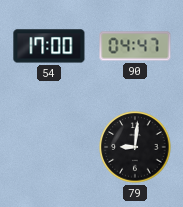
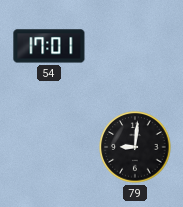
54: 17:00 -> 17:01 (49, 46)
90: 04:47 -> none (135, 46)
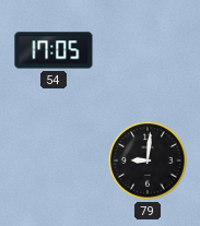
54: 17:01 -> 17:05 (54, 50)
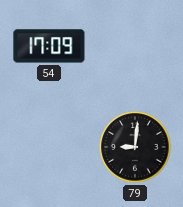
54: 17:05 -> 17:09 (49, 46)
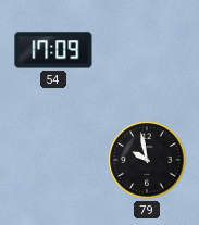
79: 9:01 -> 9:58 (147, 160)
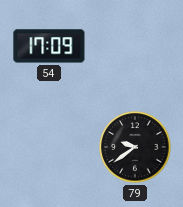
79: 9:58 -> 9:39 (135, 147)
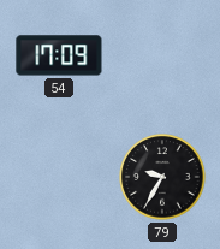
79: 9:39 -> 9:35 (162, 177)
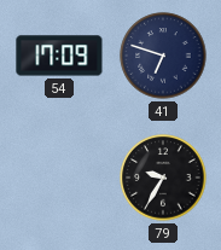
41: none -> 6:48 (163, 56)
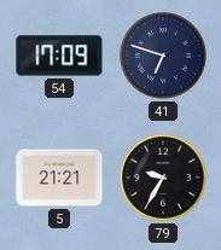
5: none -> 21:21 (59, 178)
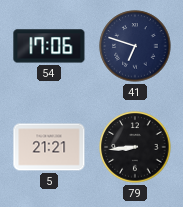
54: 17:09 -> 17:06 (49, 46)
79: 9:35 -> 8:44 (135, 147)
